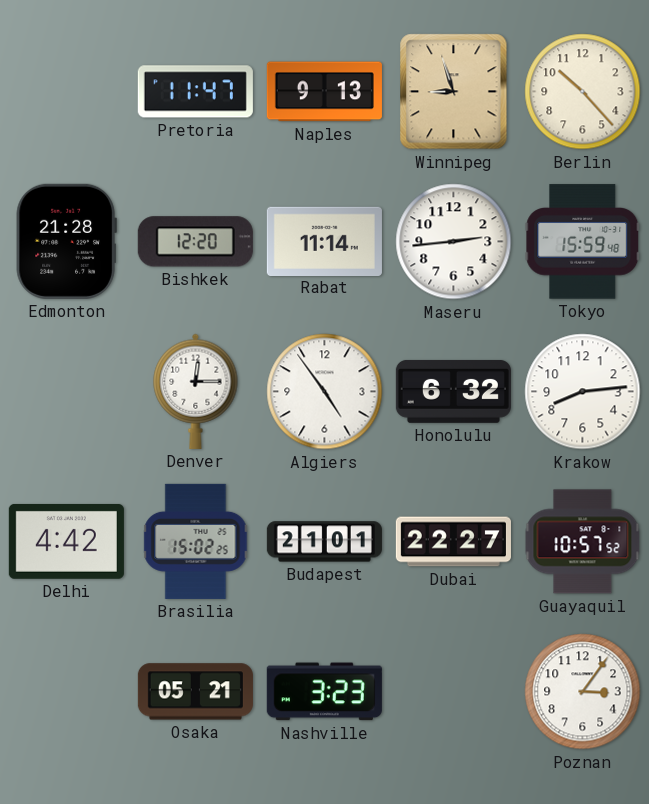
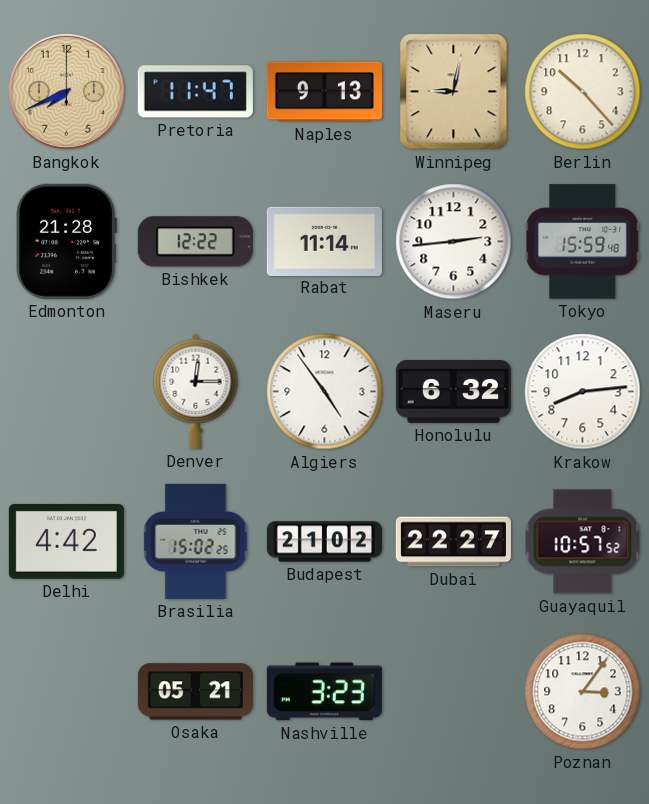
Bangkok: none -> 7:41 (66, 91)
Winnipeg: 8:57 -> 9:02 (454, 92)
Bishkek: 12:20 -> 12:22 (195, 242)
Budapest: 21:01 -> 21:02 (324, 542)
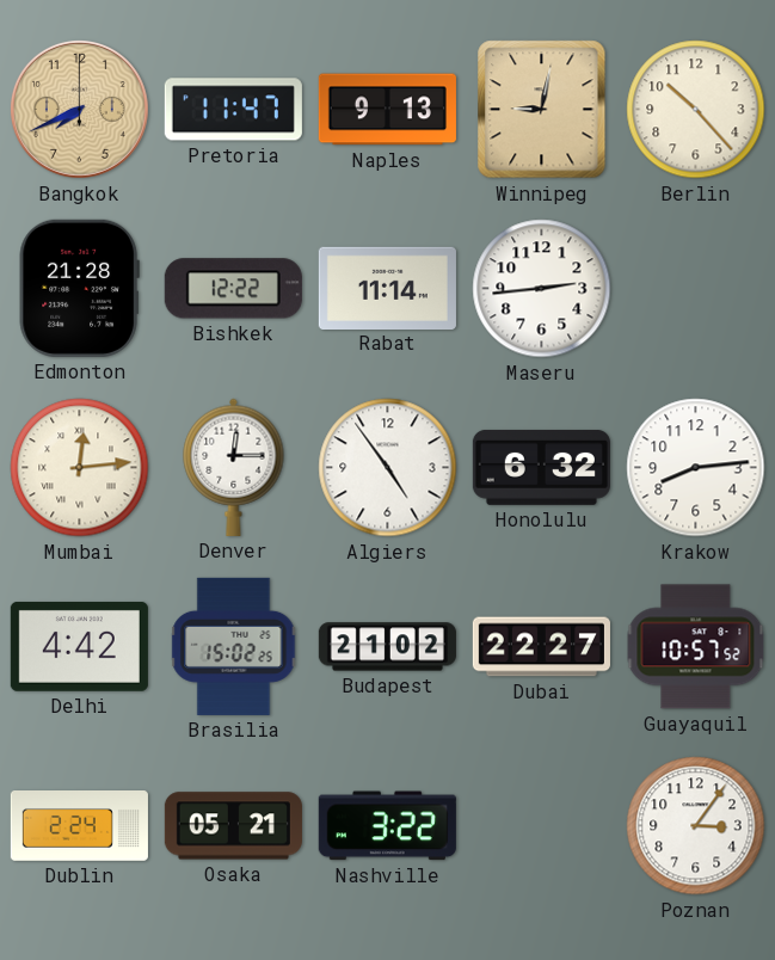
Tokyo: 15:59 -> none (583, 242)
Mumbai: none -> 12:14 (80, 468)
Dublin: none -> 2:24 (79, 826)
Nashville: 3:23 -> 3:22 (387, 826)
